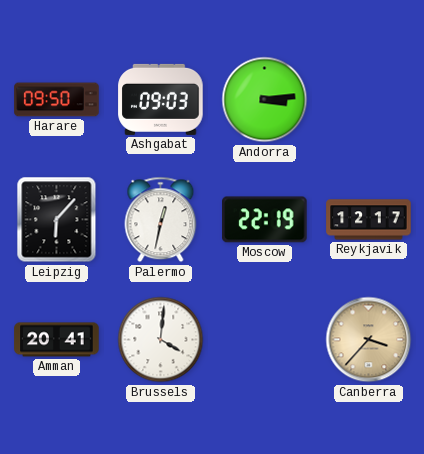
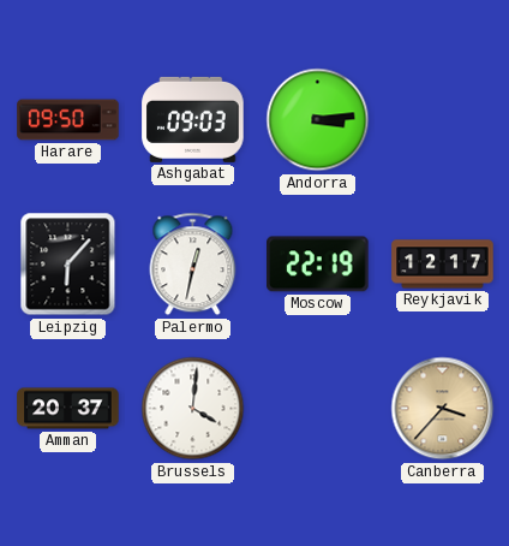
Amman: 20:41 -> 20:37 (68, 409)
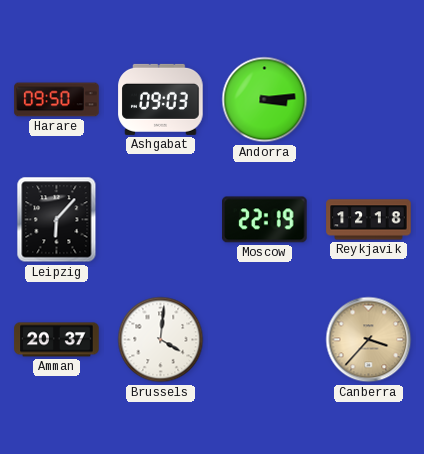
Palermo: 12:32 -> none (193, 265)
Reykjavik: 12:17 -> 12:18 (369, 220)
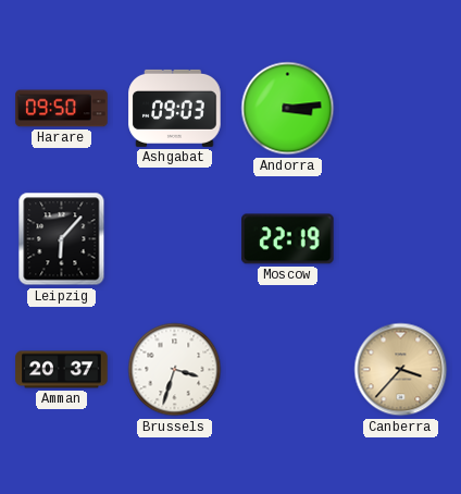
Reykjavik: 12:18 -> none (369, 220)
Brussels: 4:01 -> 3:33 (175, 370)
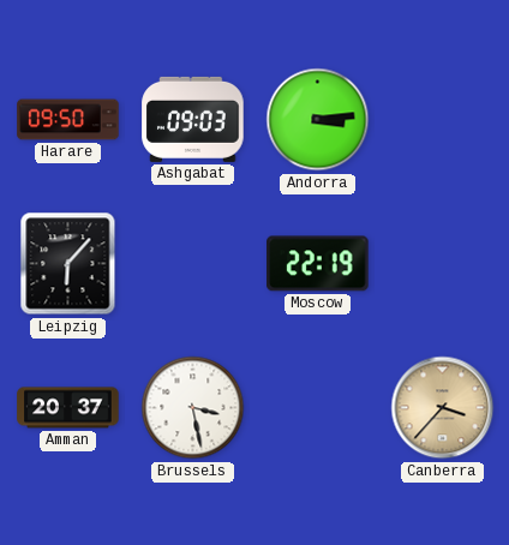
Brussels: 3:33 -> 3:28 (193, 408)
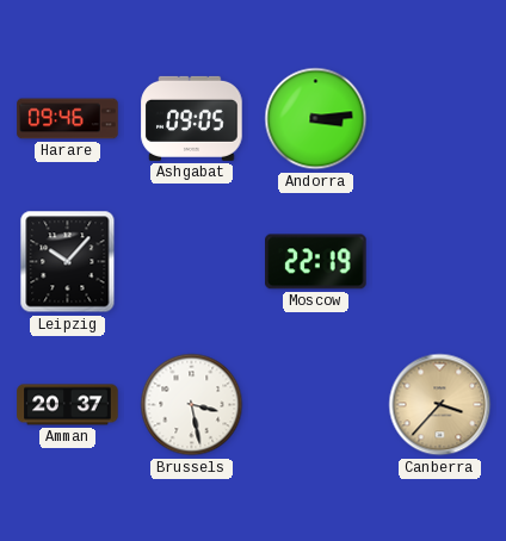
Harare: 09:50 -> 09:46 (68, 119)
Ashgabat: 09:03 -> 09:05 (192, 118)
Leipzig: 6:07 -> 10:07 (68, 262)
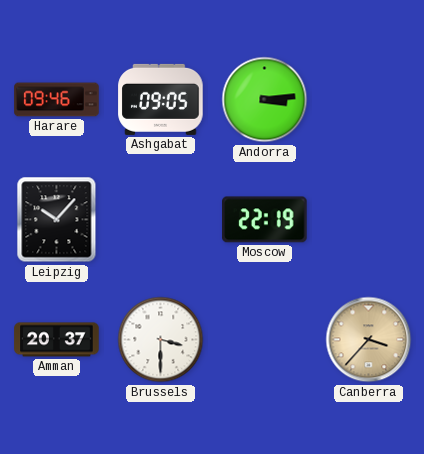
Brussels: 3:28 -> 3:30 (161, 340)
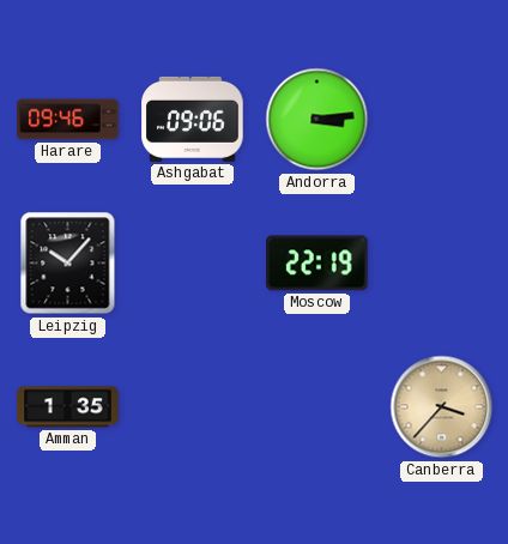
Ashgabat: 09:05 -> 09:06 (193, 119)
Amman: 20:37 -> 1:35 (68, 407)
Brussels: 3:30 -> none (161, 340)
